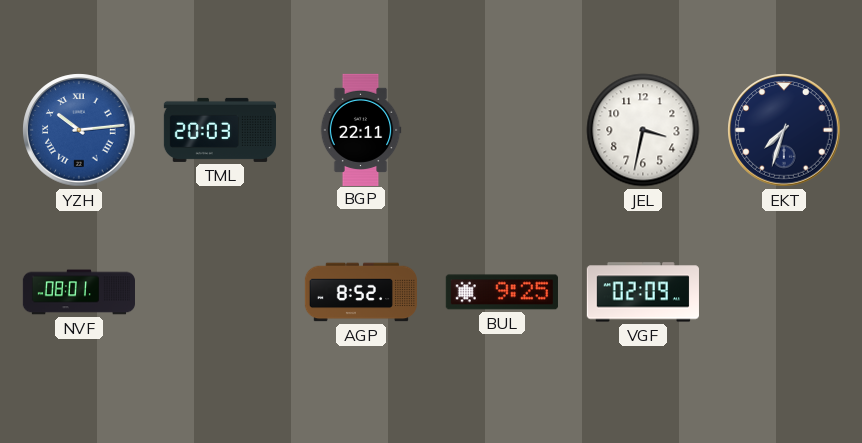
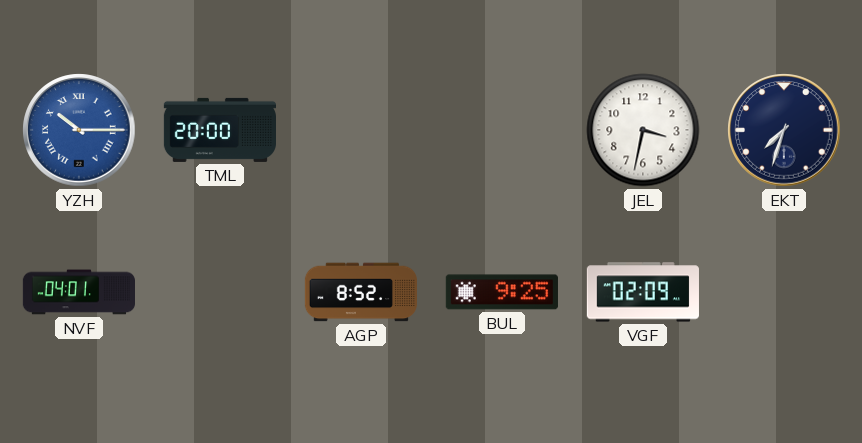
YZH: 10:14 -> 10:15 (79, 130)
TML: 20:03 -> 20:00 (219, 130)
BGP: 22:11 -> none (361, 129)
NVF: 08:01 -> 04:01 (78, 292)
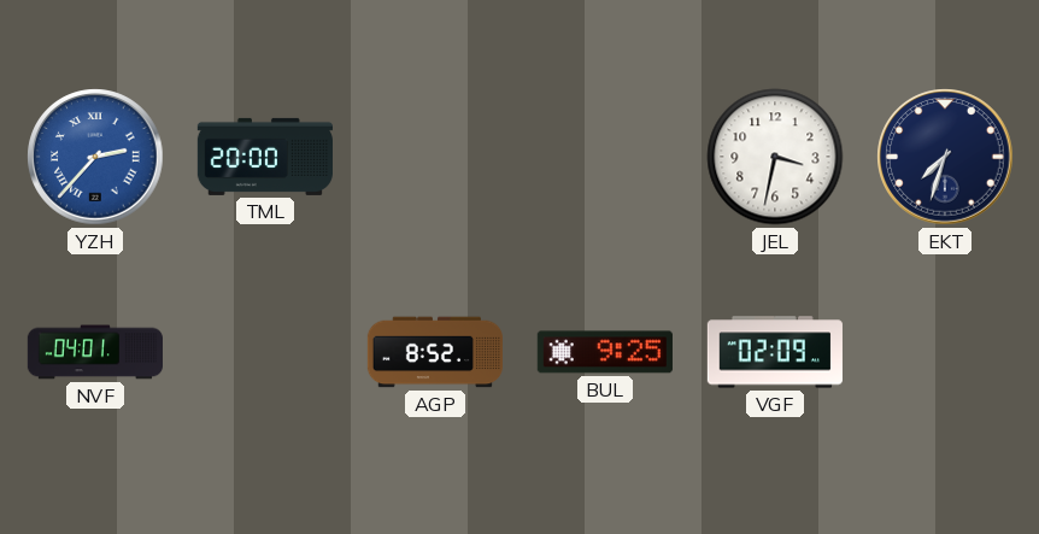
YZH: 10:15 -> 2:37 (95, 157)
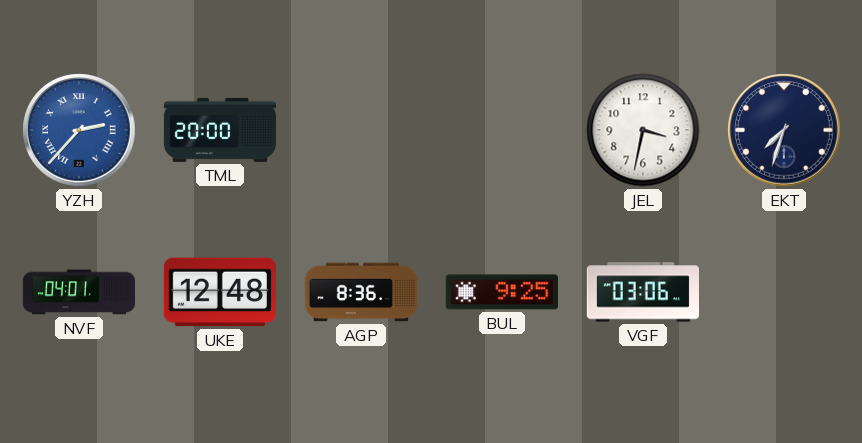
UKE: none -> 12:48 (220, 292)
AGP: 8:52 -> 8:36 (360, 292)
VGF: 02:09 -> 03:06 (643, 292)
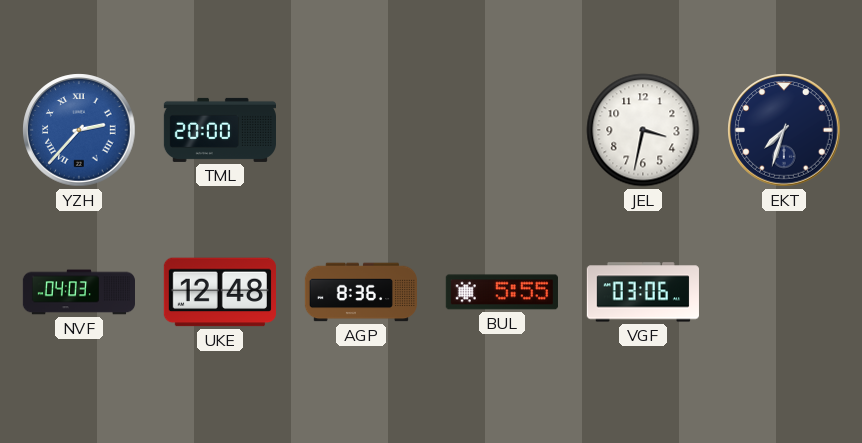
NVF: 04:01 -> 04:03 (78, 292)
BUL: 9:25 -> 5:55 (502, 292)
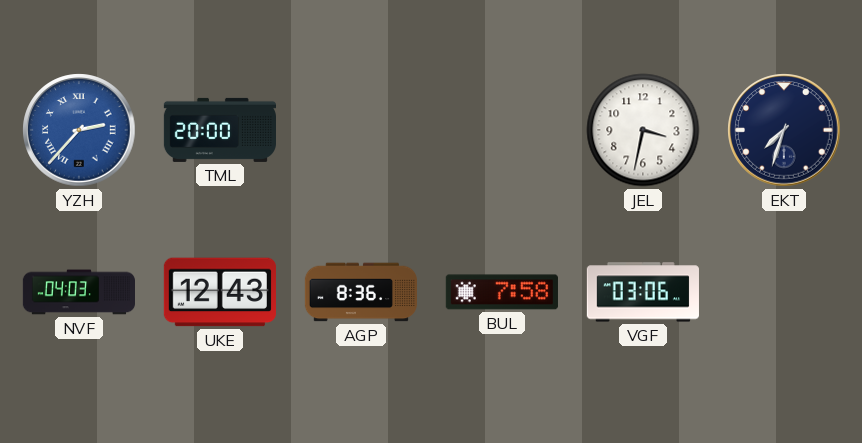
UKE: 12:48 -> 12:43 (220, 292)
BUL: 5:55 -> 7:58 (502, 292)
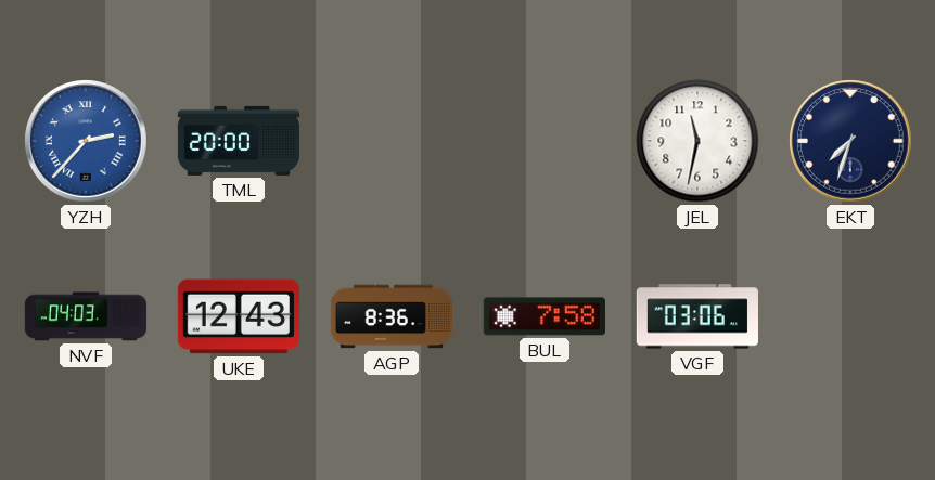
JEL: 3:32 -> 11:32 (697, 141)
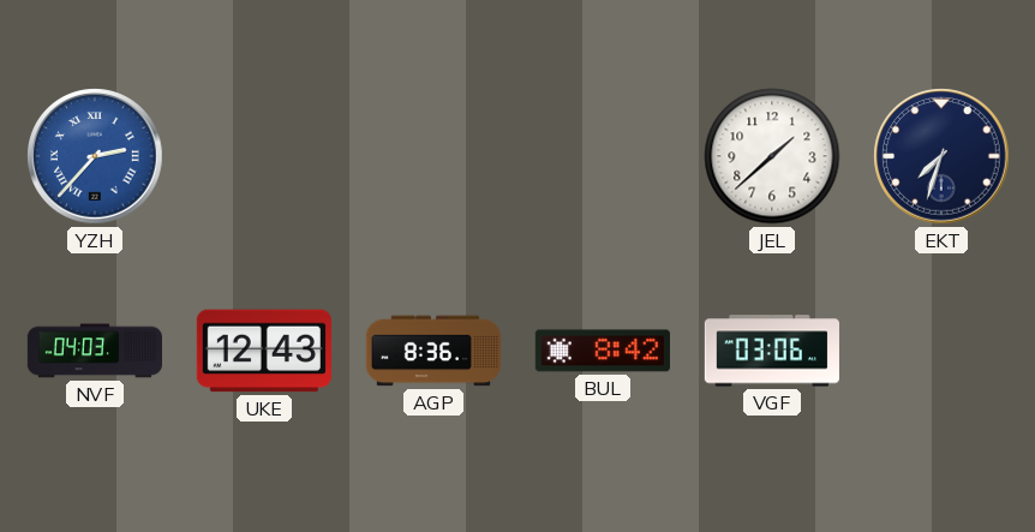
TML: 20:00 -> none (238, 141)
JEL: 11:32 -> 1:38 (772, 156)
BUL: 7:58 -> 8:42 (603, 351)
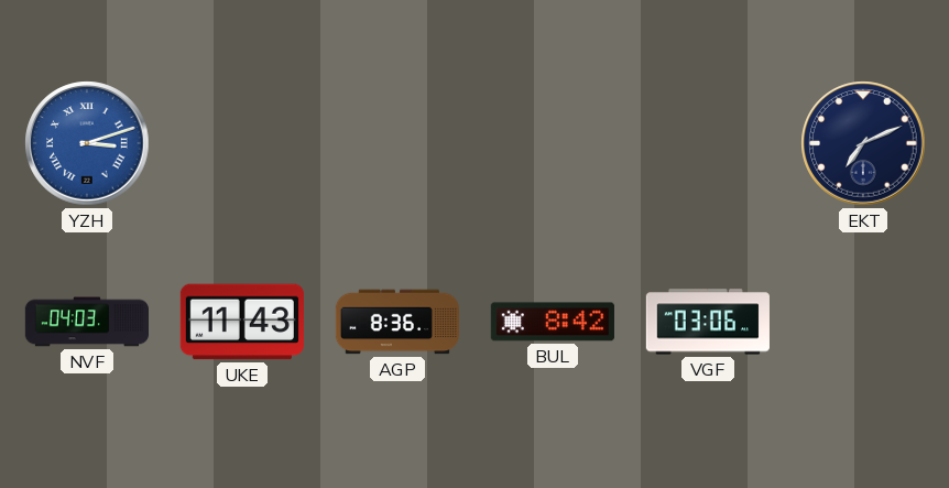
YZH: 2:37 -> 3:12 (87, 143)
JEL: 1:38 -> none (772, 156)
EKT: 7:33 -> 7:11 (863, 143)
UKE: 12:43 -> 11:43 (242, 322)
